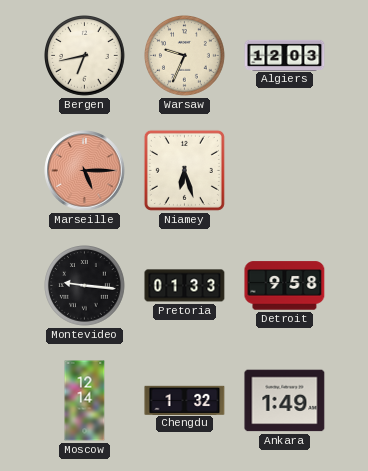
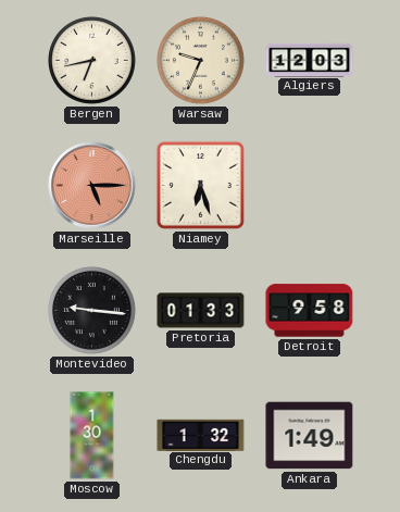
Moscow: 12:14 -> 1:30 (92, 436)
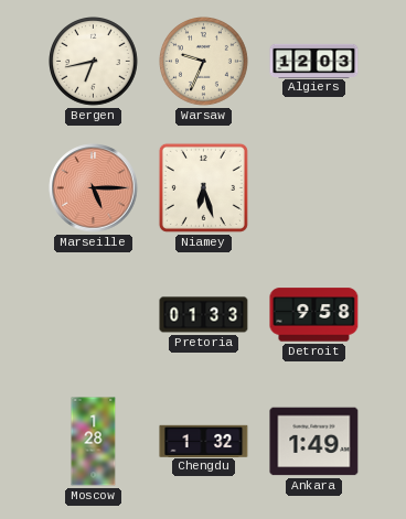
Montevideo: 9:16 -> none (92, 311)
Moscow: 1:30 -> 1:28 (94, 442)
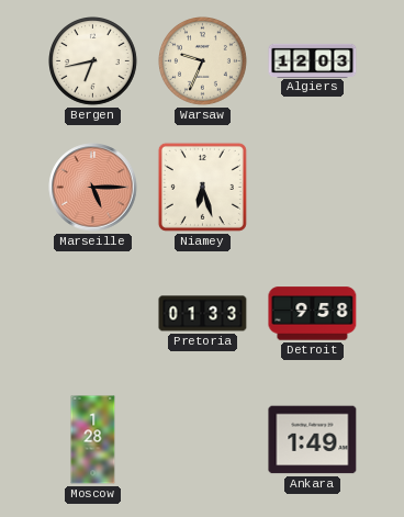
Chengdu: 1:32 -> none (204, 441)
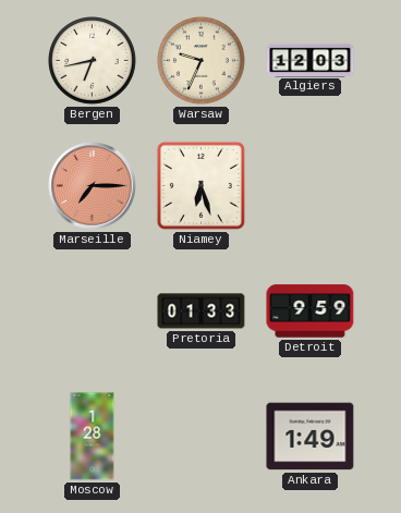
Marseille: 5:15 -> 7:15 (93, 186)
Detroit: 9:58 -> 9:59 (311, 312)
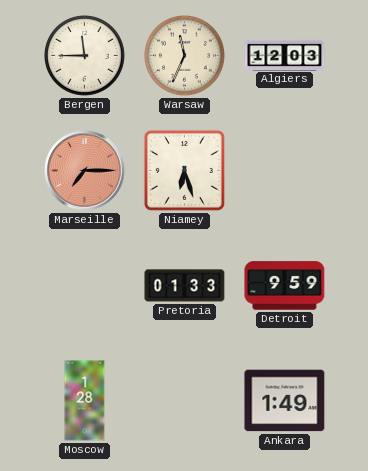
Bergen: 6:43 -> 11:45 (85, 56)
Warsaw: 9:34 -> 11:34 (185, 56)
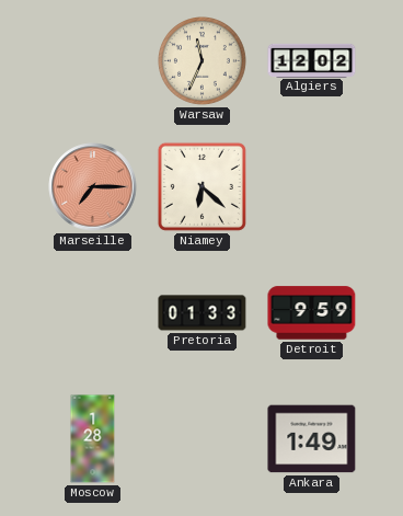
Bergen: 11:45 -> none (85, 56)
Algiers: 12:03 -> 12:02 (312, 60)
Niamey: 6:27 -> 6:22 (201, 186)
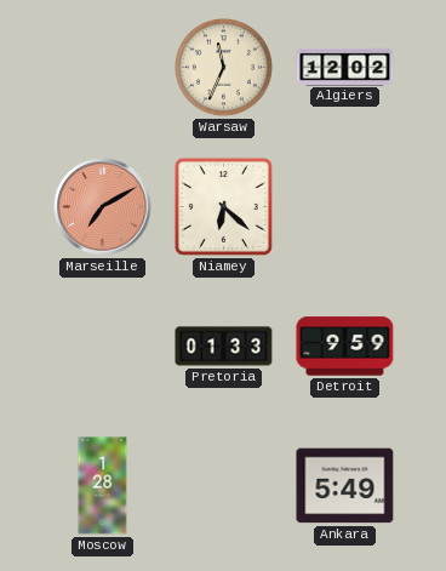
Marseille: 7:15 -> 7:10 (103, 207)
Ankara: 1:49 -> 5:49 (345, 486)
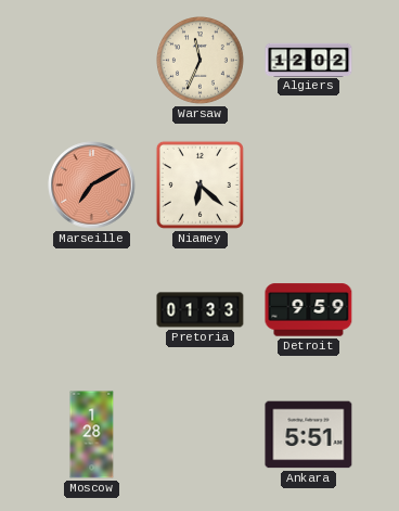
Ankara: 5:49 -> 5:51 (309, 435)
